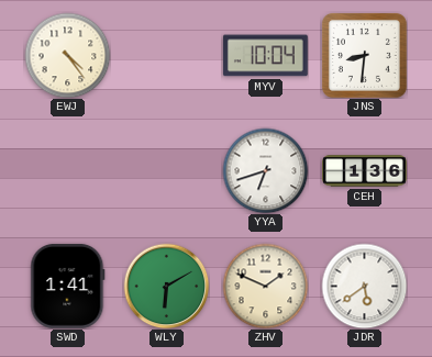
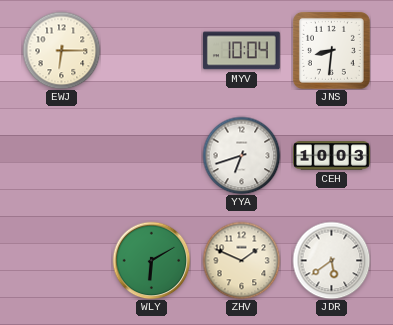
EWJ: 4:24 -> 6:15 (61, 50)
CEH: 1:36 -> 10:03 (332, 156)
SWD: 1:41 -> none (68, 286)
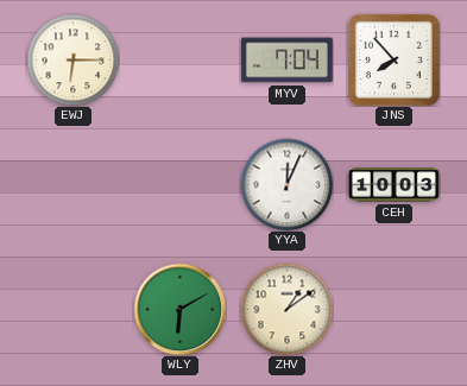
MYV: 10:04 -> 7:04 (286, 61)
JNS: 8:31 -> 7:53 (393, 59)
YYA: 6:42 -> 12:04 (286, 184)
ZHV: 1:49 -> 1:09 (286, 309)
JDR: 5:39 -> none (331, 260)
